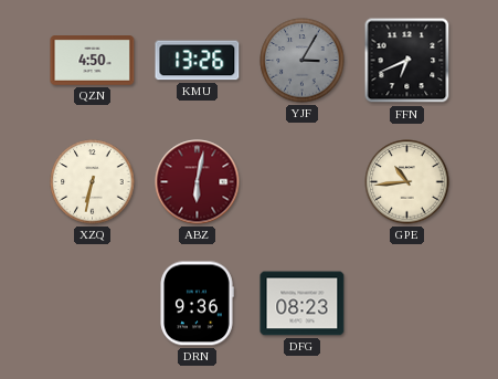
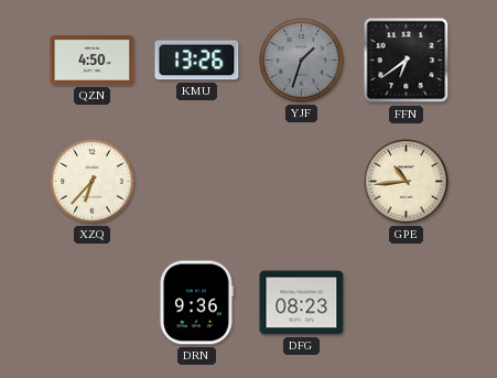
YJF: 3:05 -> 1:33 (302, 61)
FFN: 6:41 -> 6:39 (407, 61)
XZQ: 6:32 -> 6:37 (93, 182)
ABZ: 6:02 -> none (198, 182)
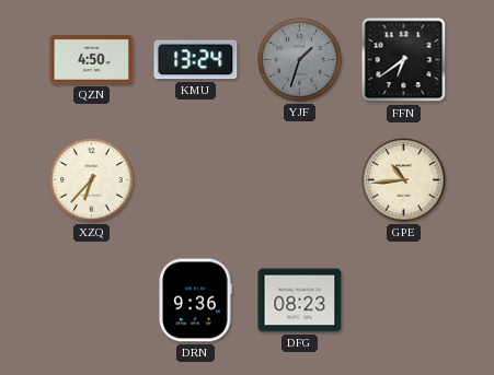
KMU: 13:26 -> 13:24 (196, 60)
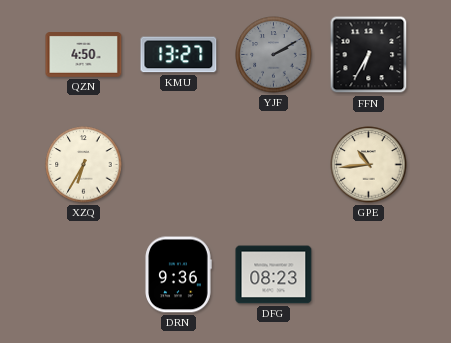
KMU: 13:24 -> 13:27 (179, 55)
YJF: 1:33 -> 2:10 (274, 55)
FFN: 6:39 -> 6:35 (369, 55)
XZQ: 6:37 -> 6:35 (84, 165)
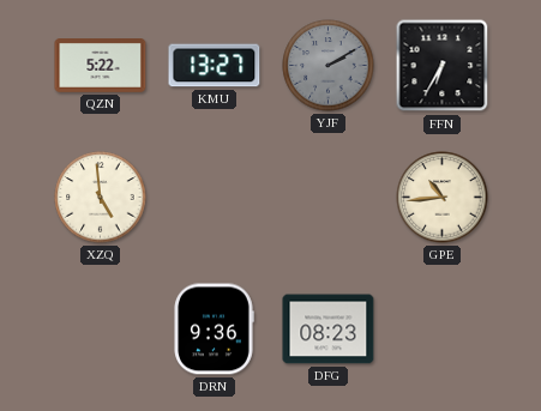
QZN: 4:50 -> 5:22 (101, 66)
XZQ: 6:35 -> 4:59 (101, 198)
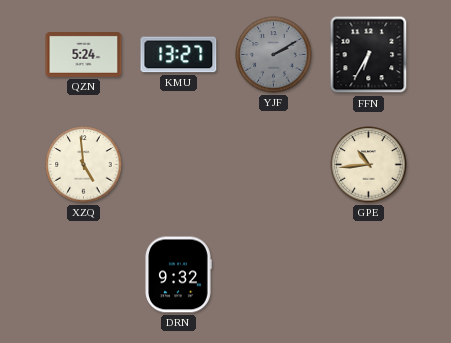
QZN: 5:22 -> 5:24 (84, 55)
DRN: 9:36 -> 9:32 (178, 275)
DFG: 08:23 -> none (329, 330)
